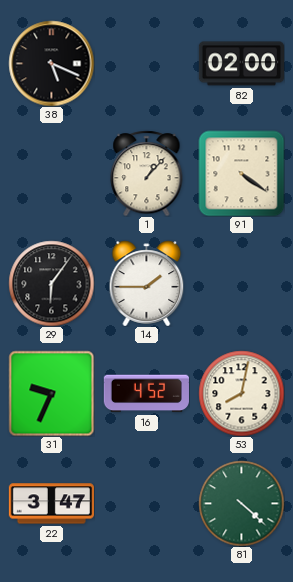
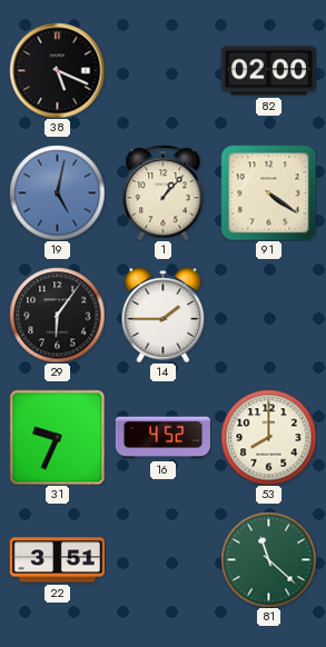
19: none -> 5:02 (57, 192)
53: 8:02 -> 8:00 (268, 437)
22: 3:47 -> 3:51 (57, 560)
81: 4:22 -> 11:22 (268, 559)
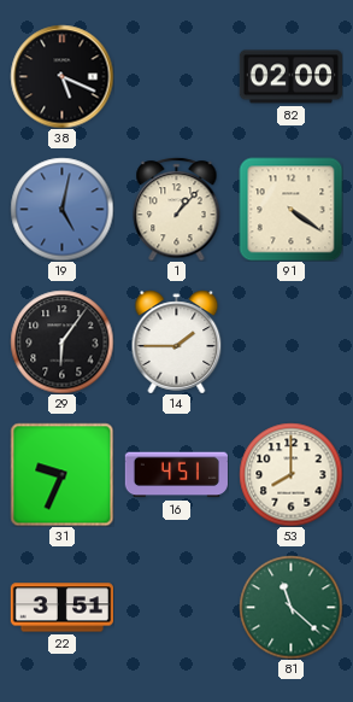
16: 4:52 -> 4:51 (176, 475)
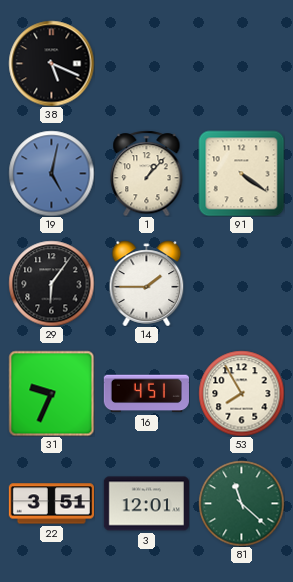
82: 02:00 -> none (290, 77)
53: 8:00 -> 7:55 (241, 393)
3: none -> 12:01 (146, 504)
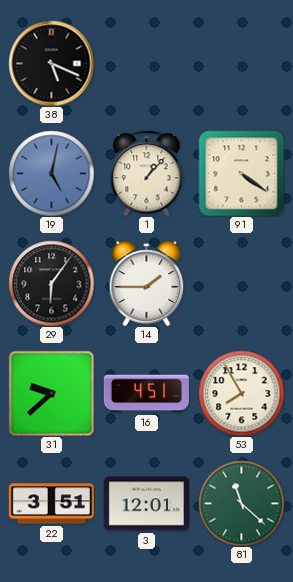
31: 9:34 -> 9:38 (51, 393)
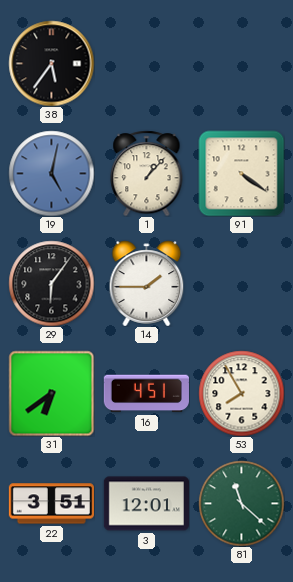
38: 5:19 -> 5:36 (51, 63)
31: 9:38 -> 6:39 (51, 393)
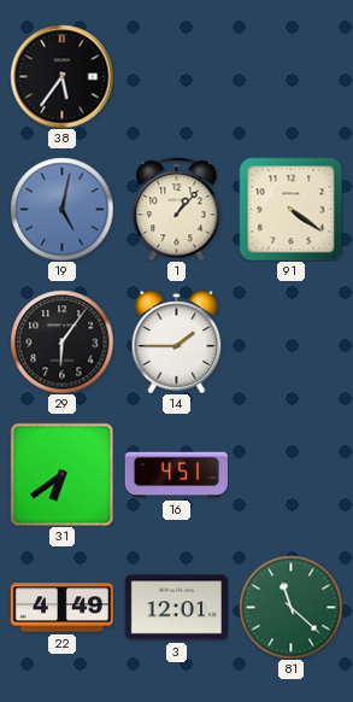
53: 7:55 -> none (241, 393)
22: 3:51 -> 4:49 (61, 608)
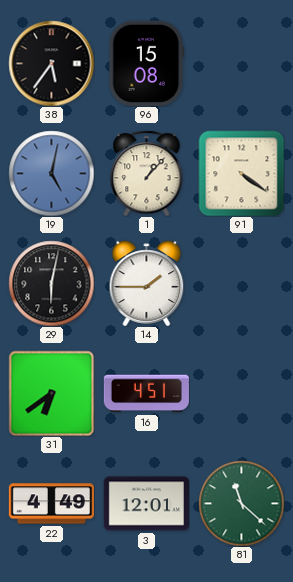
96: none -> 15:08 (147, 63)
29: 6:06 -> 6:02 (51, 283)
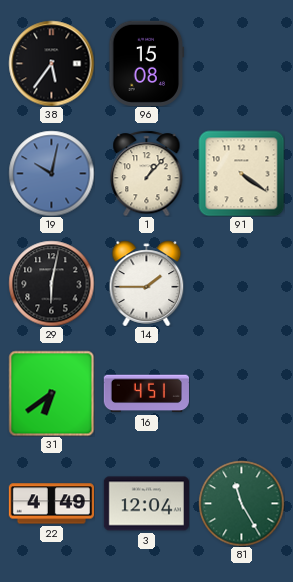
19: 5:02 -> 10:02 (51, 173)
3: 12:01 -> 12:04 (146, 504)
81: 11:22 -> 11:25 (241, 503)
